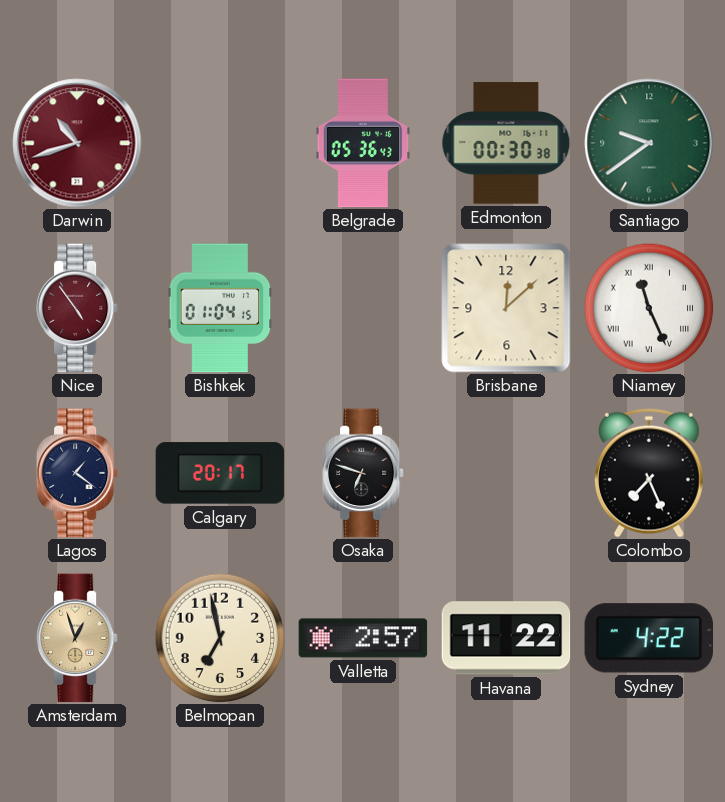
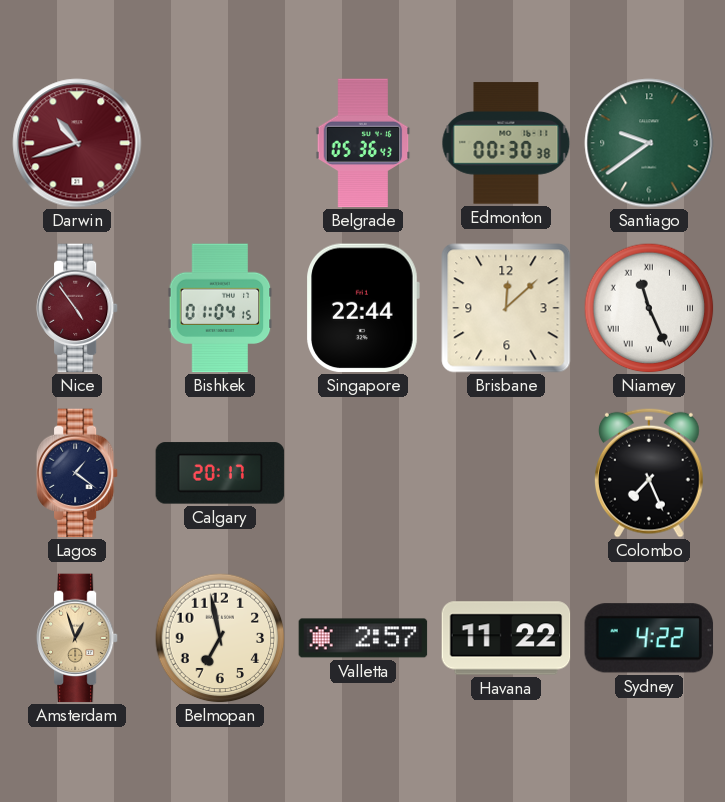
Singapore: none -> 22:44 (363, 308)
Osaka: 6:48 -> none (363, 473)
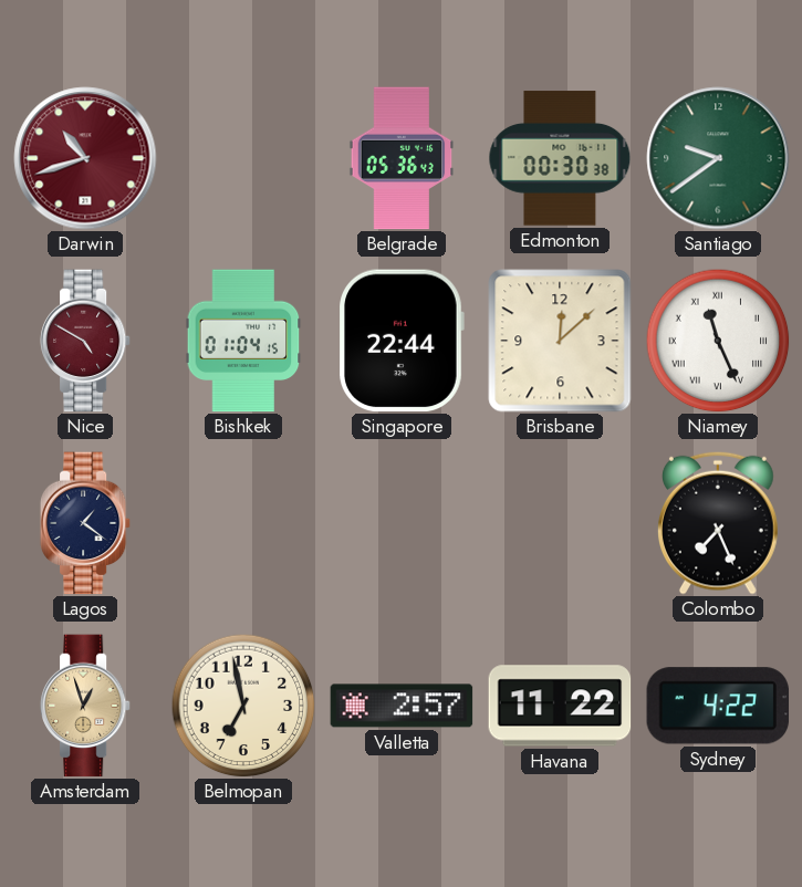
Nice: 4:54 -> 4:50 (85, 341)
Calgary: 20:17 -> none (220, 473)
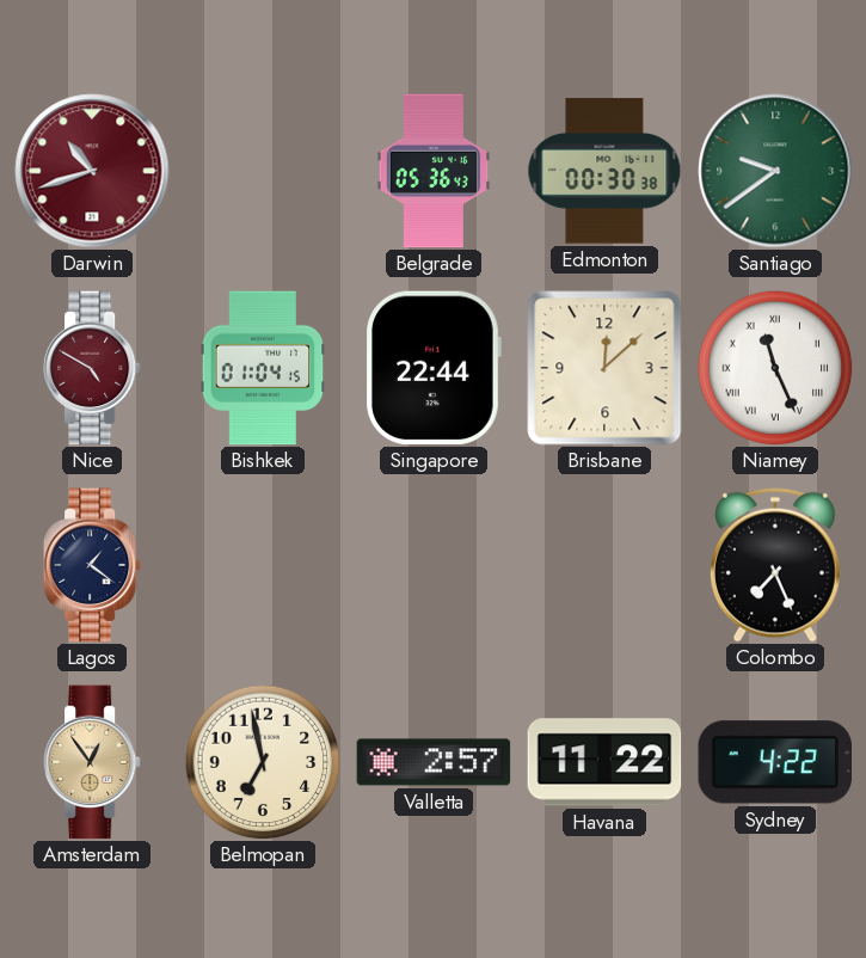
Amsterdam: 12:57 -> 12:54 (92, 762)
